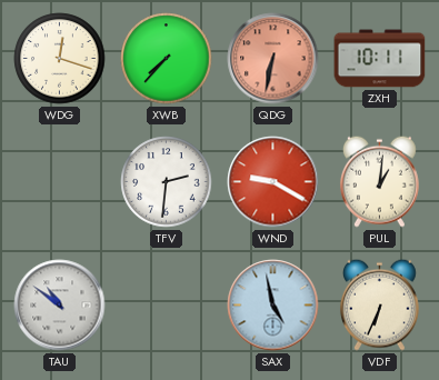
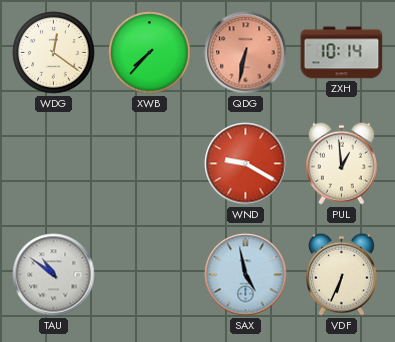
WDG: 12:18 -> 12:21 (54, 53)
ZXH: 10:11 -> 10:14 (342, 53)
TFV: 2:31 -> none (167, 182)
PUL: 1:01 -> 12:59 (341, 163)
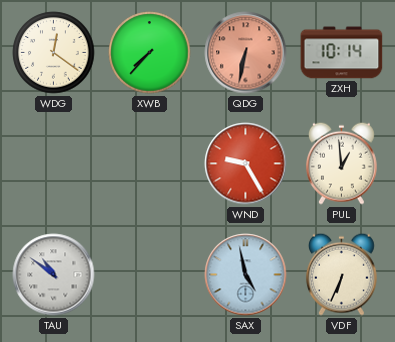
WND: 9:20 -> 9:25 (246, 164)
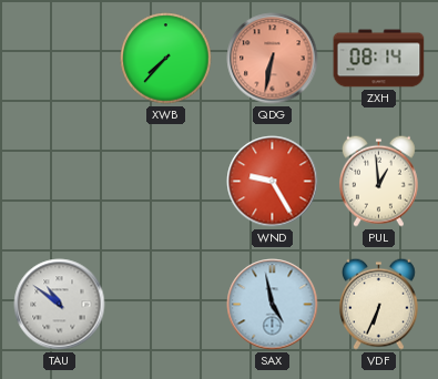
WDG: 12:21 -> none (54, 53)
ZXH: 10:14 -> 08:14 (379, 59)
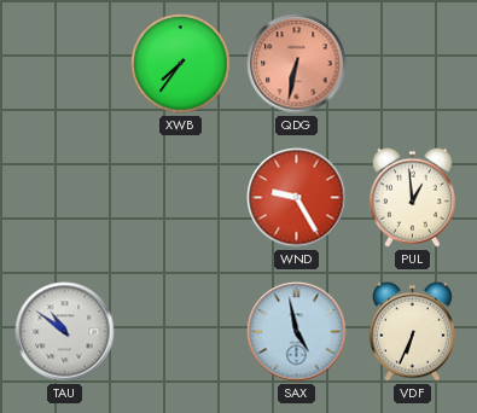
XWB: 7:37 -> 7:36 (181, 64)
ZXH: 08:14 -> none (379, 59)
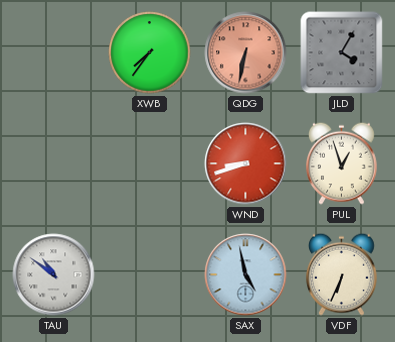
JLD: none -> 4:05 (342, 53)
WND: 9:25 -> 8:42 (246, 164)
PUL: 12:59 -> 12:57 (341, 163)
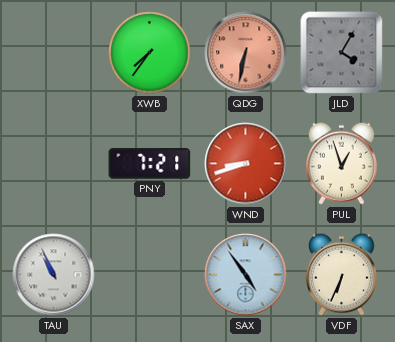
PNY: none -> 7:21 (150, 164)
TAU: 10:51 -> 10:56 (54, 275)
SAX: 4:58 -> 4:54 (246, 275)
